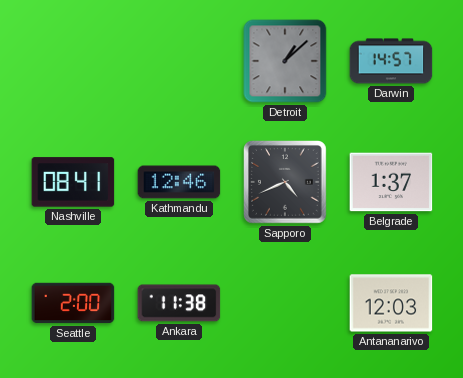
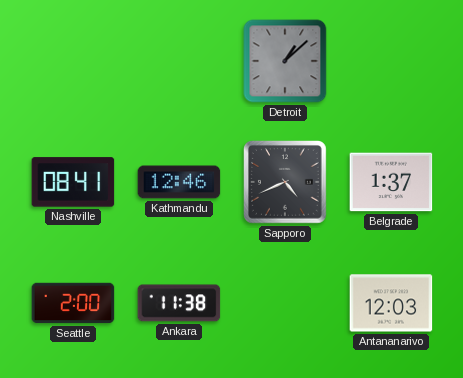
Darwin: 14:57 -> none (391, 61)
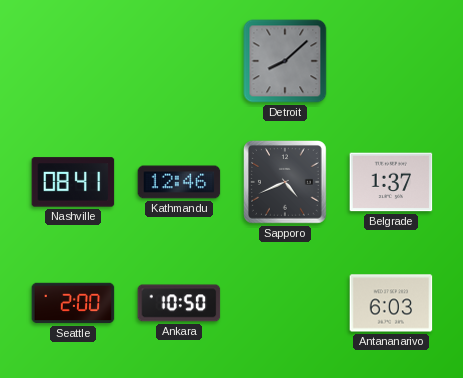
Detroit: 1:08 -> 8:08 (285, 61)
Ankara: 11:38 -> 10:50 (179, 303)
Antananarivo: 12:03 -> 6:03 (391, 303)
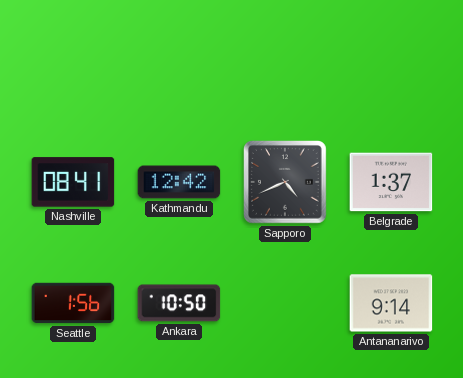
Detroit: 8:08 -> none (285, 61)
Kathmandu: 12:46 -> 12:42 (179, 182)
Seattle: 2:00 -> 1:56 (73, 303)
Antananarivo: 6:03 -> 9:14 (391, 303)
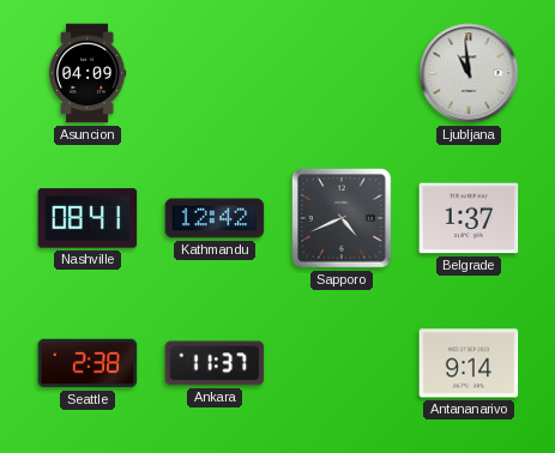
Asuncion: none -> 04:09 (88, 73)
Ljubljana: none -> 10:59 (469, 73)
Seattle: 1:56 -> 2:38 (88, 363)
Ankara: 10:50 -> 11:37 (215, 363)
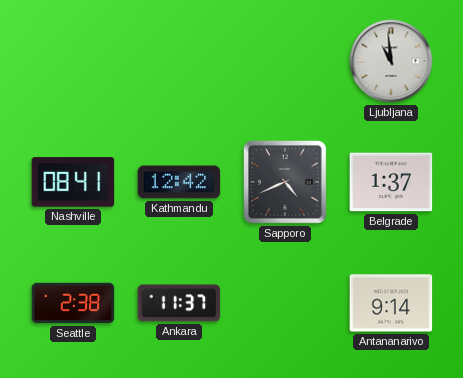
Asuncion: 04:09 -> none (88, 73)
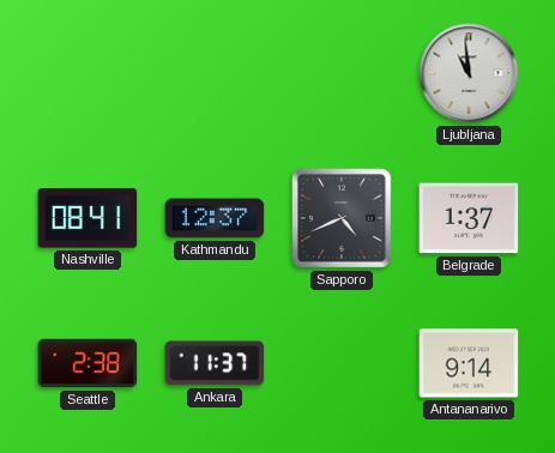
Kathmandu: 12:42 -> 12:37 (215, 218)
